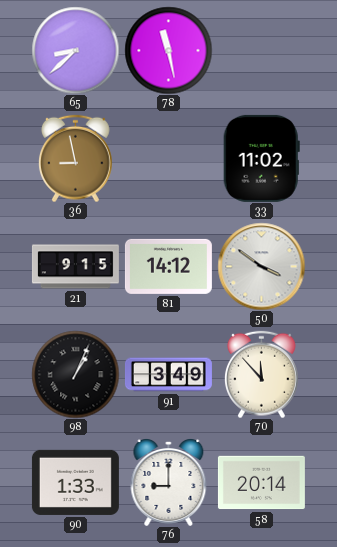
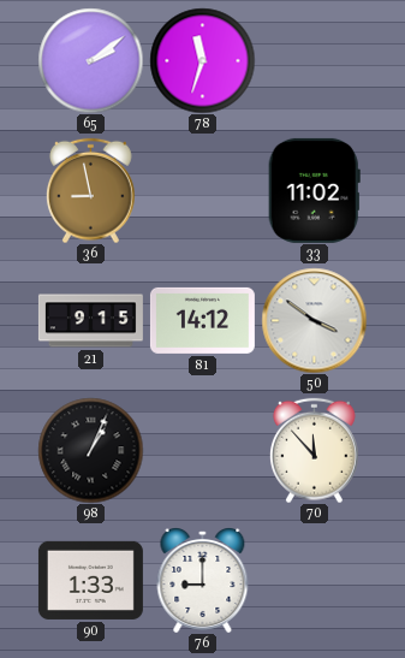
65: 8:38 -> 2:09 (90, 60)
78: 11:28 -> 11:33 (202, 60)
91: 3:49 -> none (168, 375)
58: 20:14 -> none (261, 483)
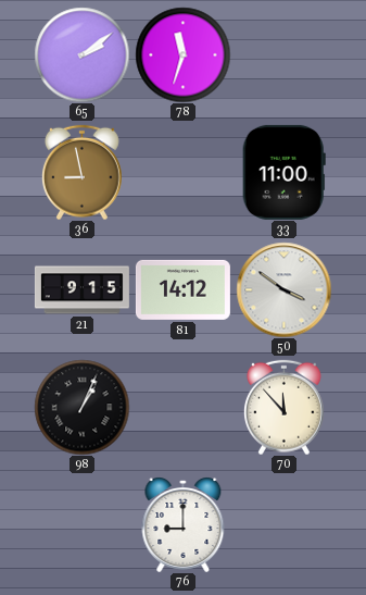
33: 11:02 -> 11:00 (283, 172)
90: 1:33 -> none (90, 580)
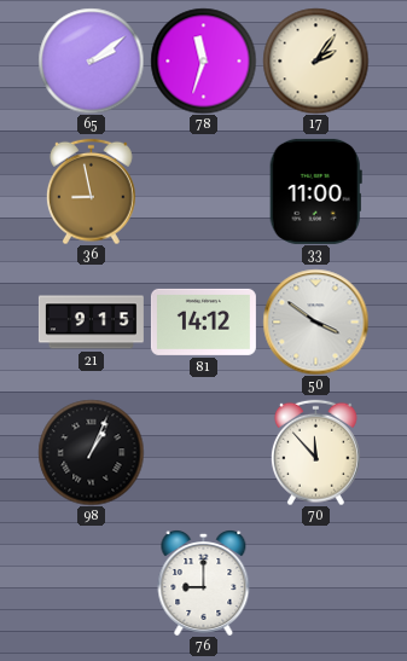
17: none -> 2:06 (315, 60)
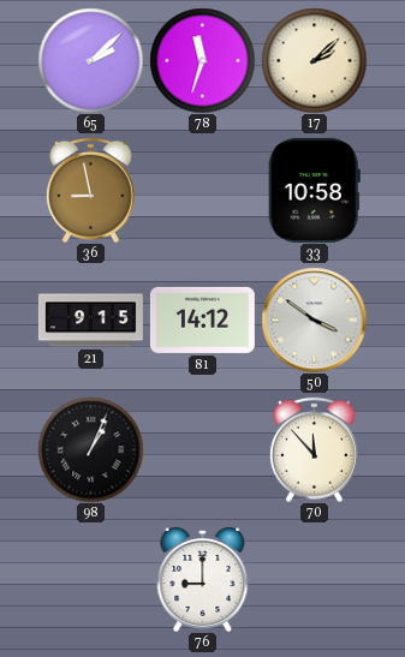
65: 2:09 -> 2:08 (90, 60)
17: 2:06 -> 2:08 (314, 60)
33: 11:00 -> 10:58 (314, 190)
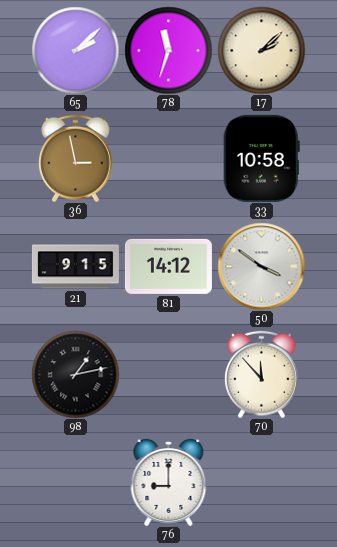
36: 8:58 -> 2:58 (76, 158)
98: 1:04 -> 1:13 (75, 374)
